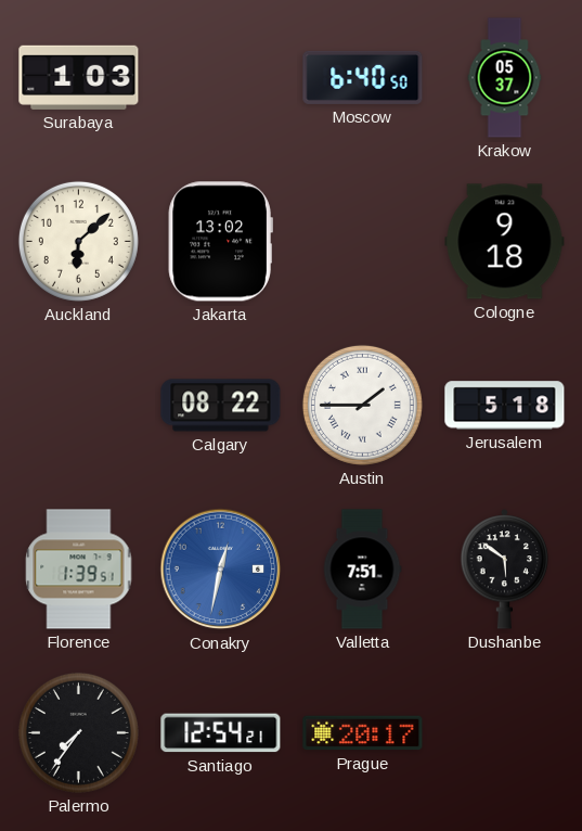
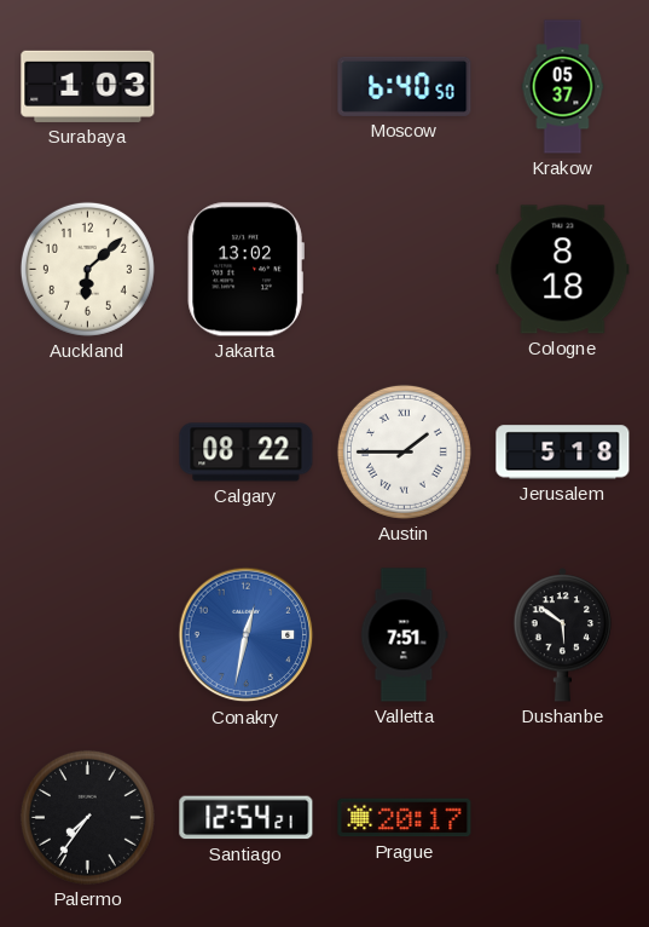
Cologne: 9:18 -> 8:18 (563, 270)
Florence: 1:39 -> none (79, 570)
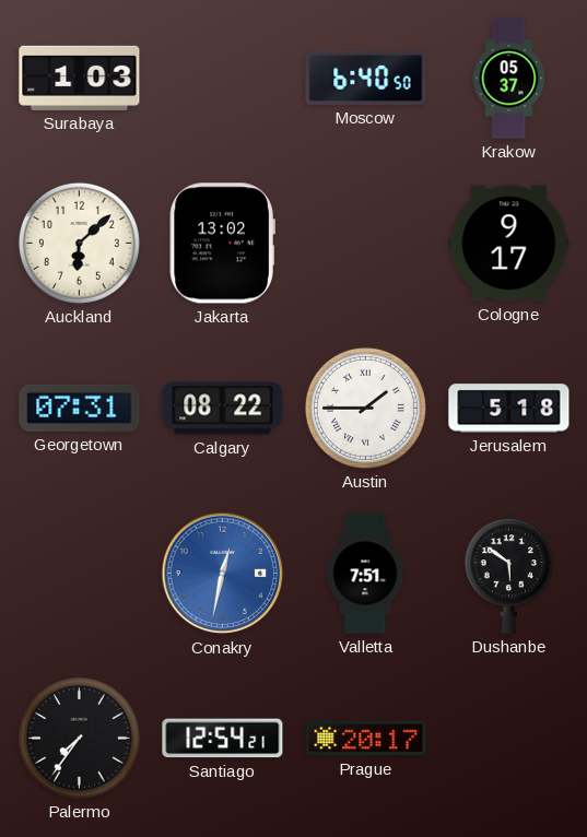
Cologne: 8:18 -> 9:17 (509, 244)
Georgetown: none -> 07:31 (80, 408)
